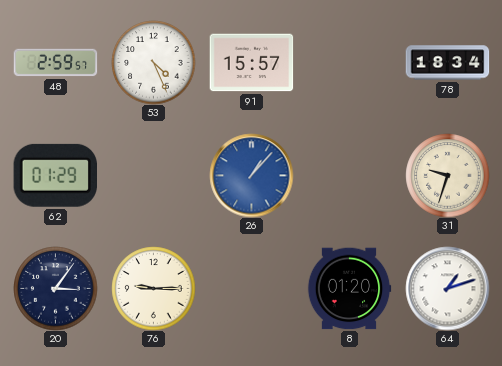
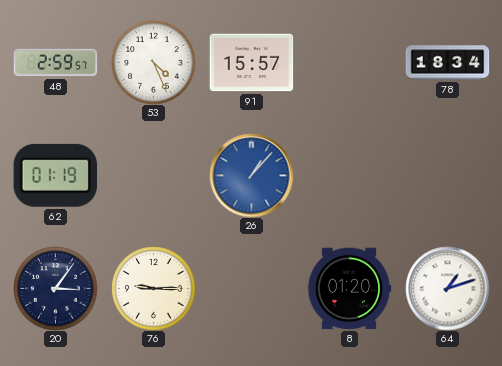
62: 01:29 -> 01:19 (55, 175)
31: 9:33 -> none (447, 175)
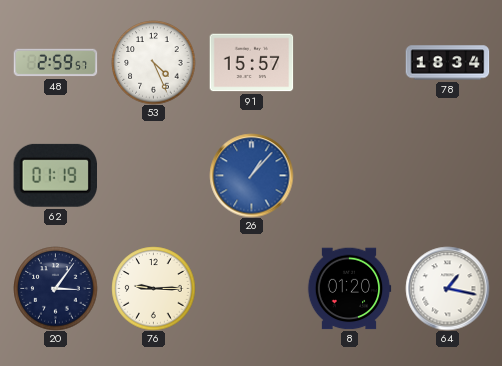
64: 1:12 -> 1:17 (447, 288)
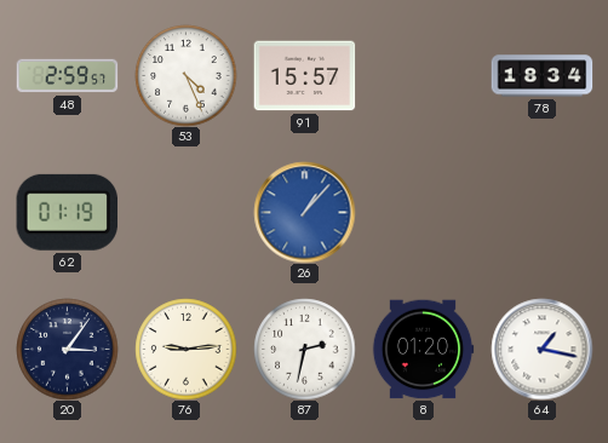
76: 9:15 -> 9:14 (185, 349)
87: none -> 2:32 (304, 349)
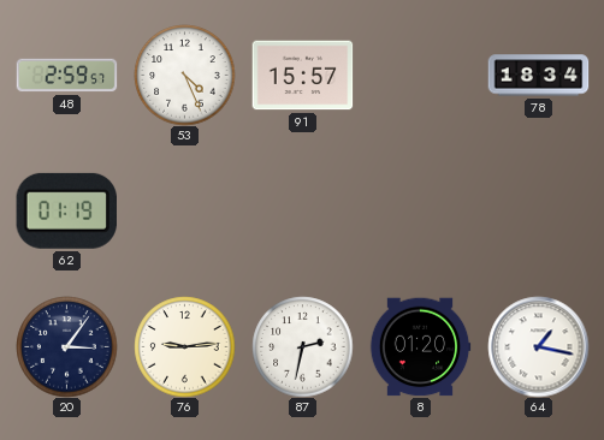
26: 1:07 -> none (304, 212)
